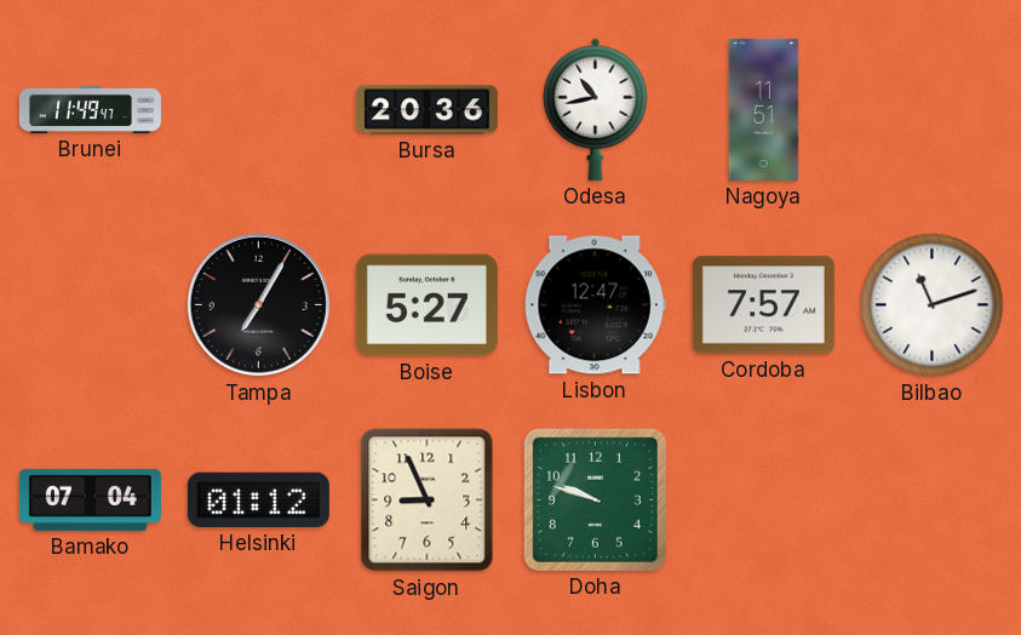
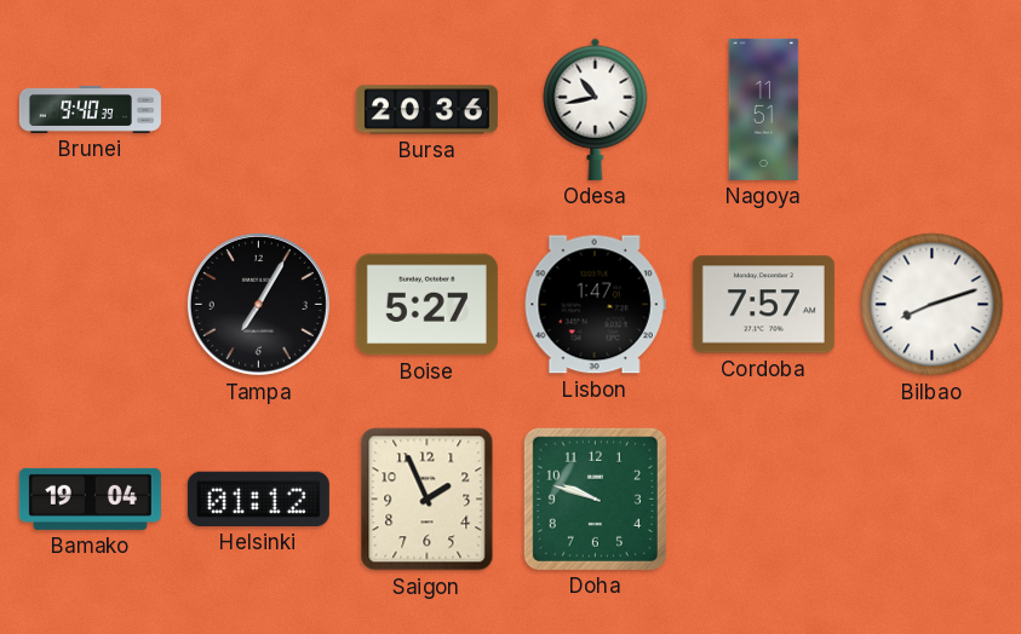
Brunei: 11:49 -> 9:40 (90, 109)
Lisbon: 12:47 -> 1:47 (595, 305)
Bilbao: 11:12 -> 8:12 (933, 305)
Bamako: 07:04 -> 19:04 (90, 498)
Saigon: 8:56 -> 1:56 (428, 500)
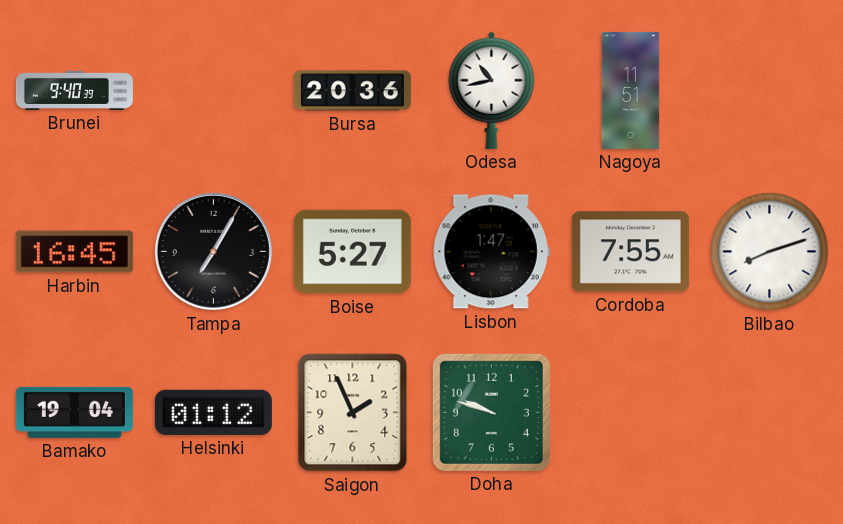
Harbin: none -> 16:45 (74, 252)
Cordoba: 7:57 -> 7:55 (630, 252)
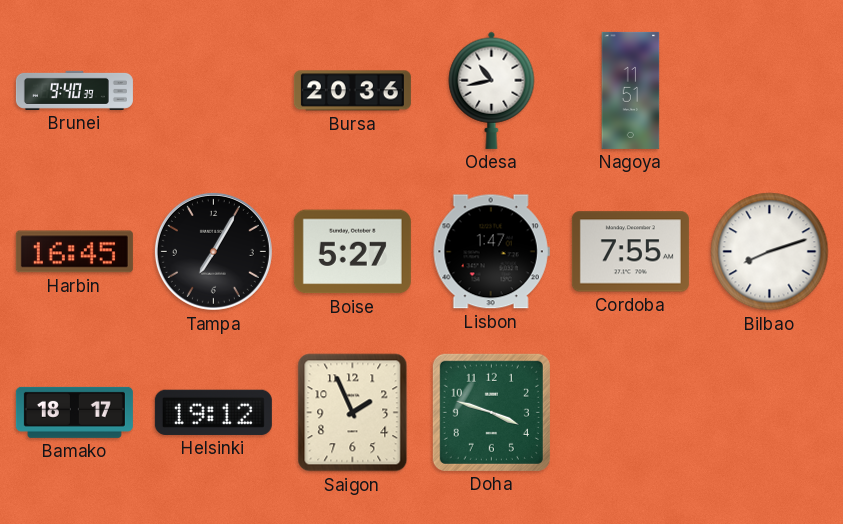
Bamako: 19:04 -> 18:17 (74, 412)
Helsinki: 01:12 -> 19:12 (213, 412)
Doha: 9:48 -> 3:48 (491, 412)
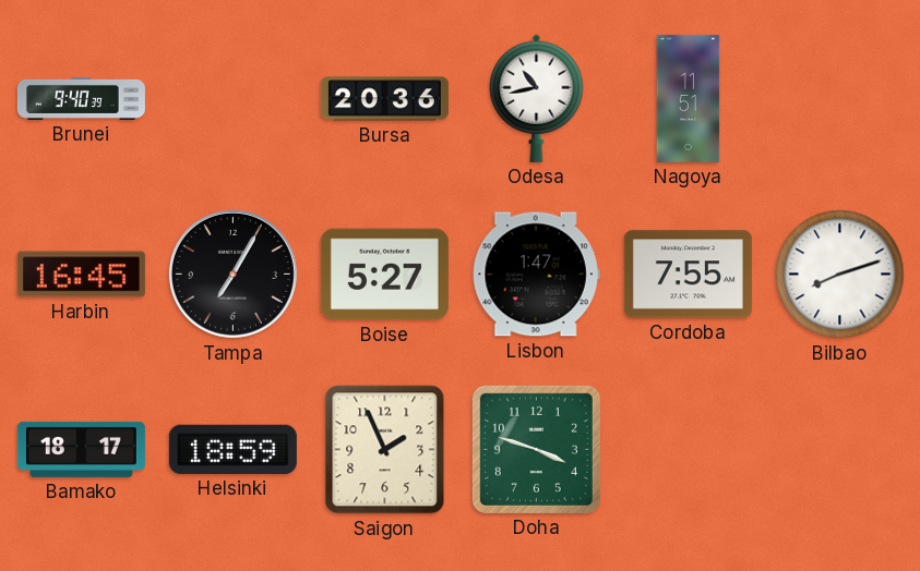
Helsinki: 19:12 -> 18:59 (232, 449)
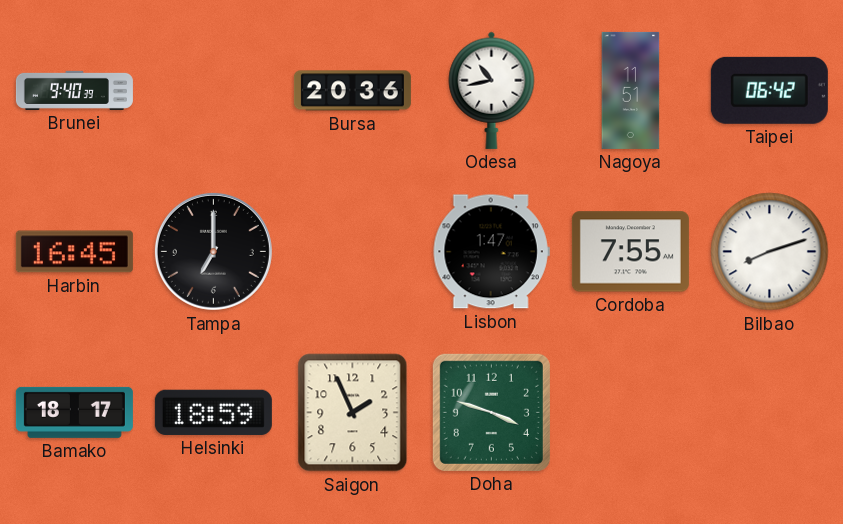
Taipei: none -> 06:42 (769, 90)
Tampa: 7:05 -> 7:00 (213, 251)
Boise: 5:27 -> none (384, 275)
